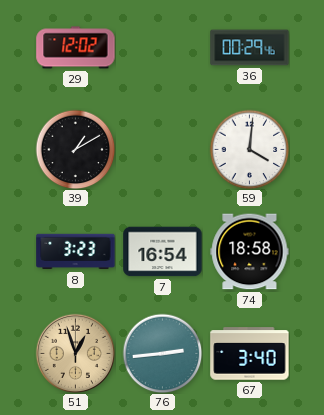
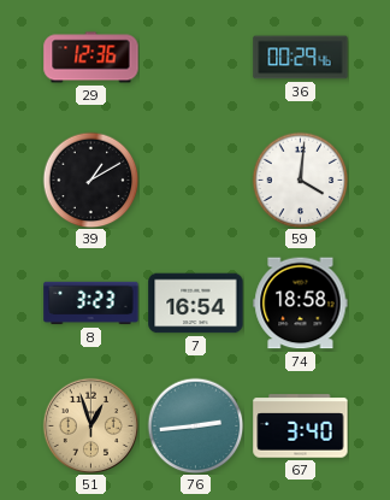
29: 12:02 -> 12:36 (91, 58)
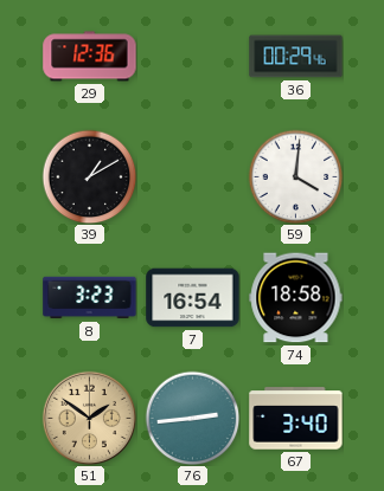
51: 12:57 -> 1:51 (89, 418)
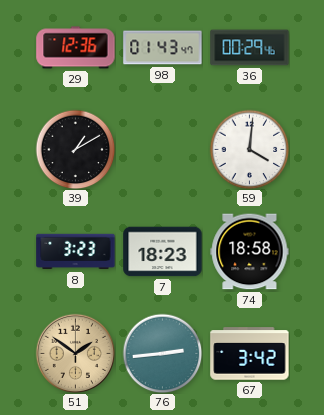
98: none -> 01:43 (163, 48)
7: 16:54 -> 18:23 (163, 252)
67: 3:40 -> 3:42 (250, 354)
